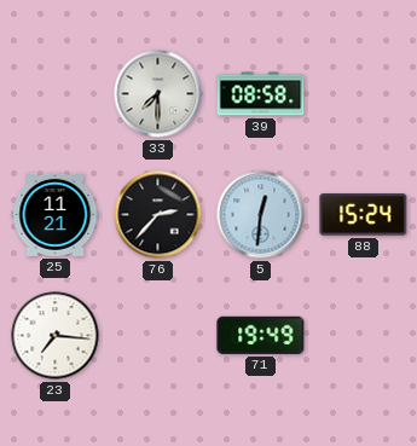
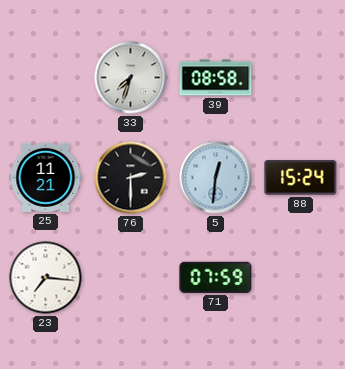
33: 7:30 -> 7:33 (131, 78)
76: 2:37 -> 2:30 (131, 178)
71: 19:49 -> 07:59 (216, 277)
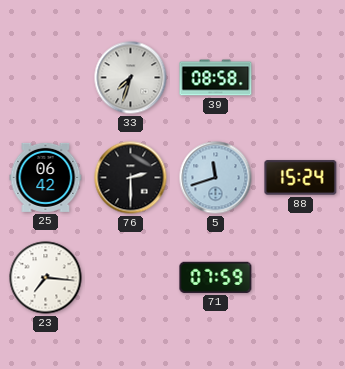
25: 11:21 -> 06:42 (46, 177)
5: 12:31 -> 11:42 (216, 178)
